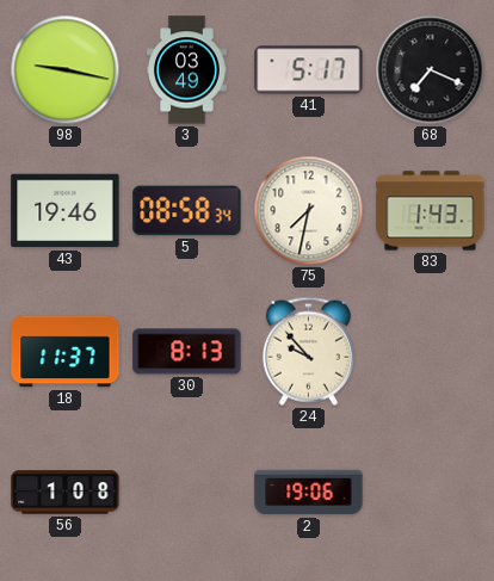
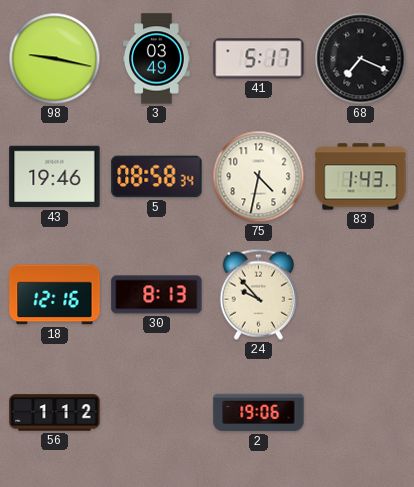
75: 7:32 -> 4:32 (259, 177)
18: 11:37 -> 12:16 (55, 295)
56: 1:08 -> 1:12 (55, 413)
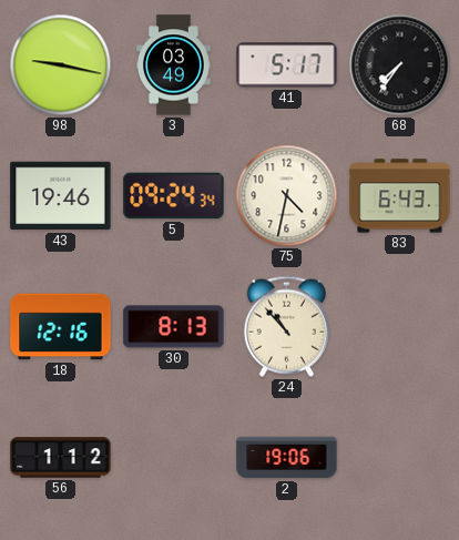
68: 7:19 -> 7:36 (400, 65)
5: 08:58 -> 09:24 (174, 196)
83: 1:43 -> 6:43 (400, 196)
24: 9:53 -> 10:53 (286, 326)
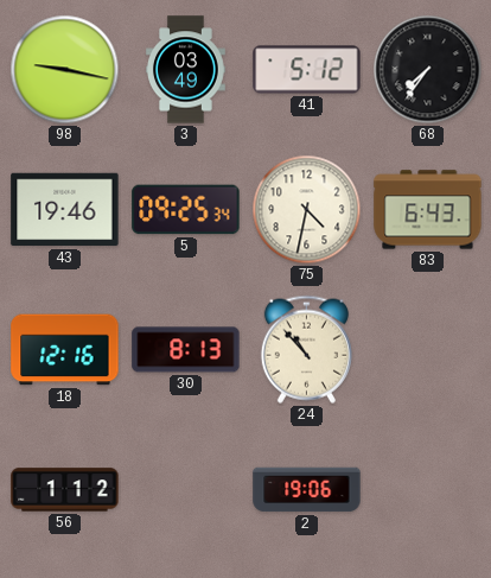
41: 5:17 -> 5:12 (307, 70)
5: 09:24 -> 09:25 (186, 210)
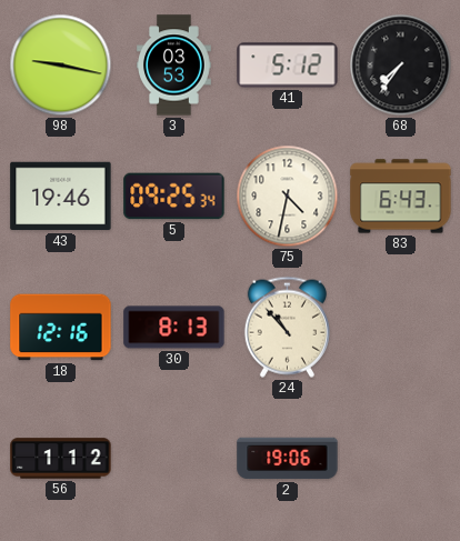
3: 03:49 -> 03:53 (174, 66)
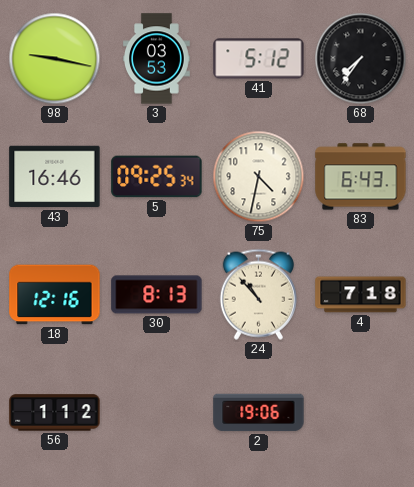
43: 19:46 -> 16:46 (55, 177)
4: none -> 7:18 (361, 295)
